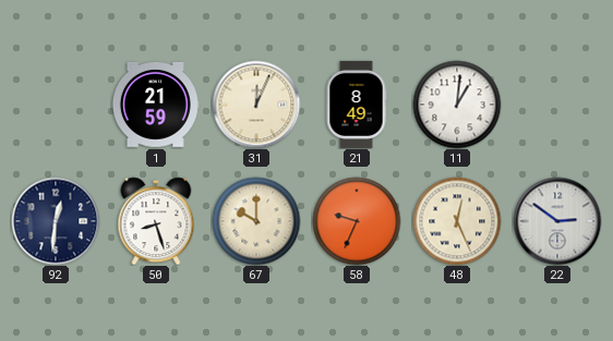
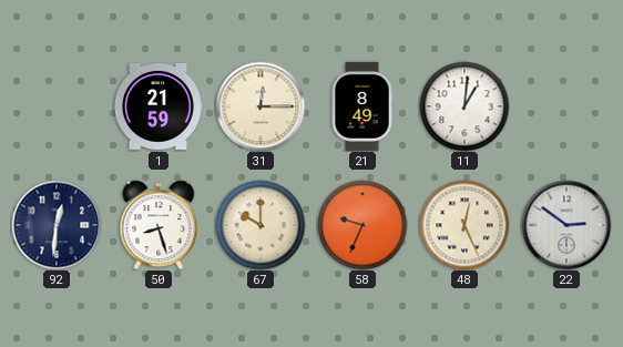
31: 12:04 -> 12:15 (261, 106)
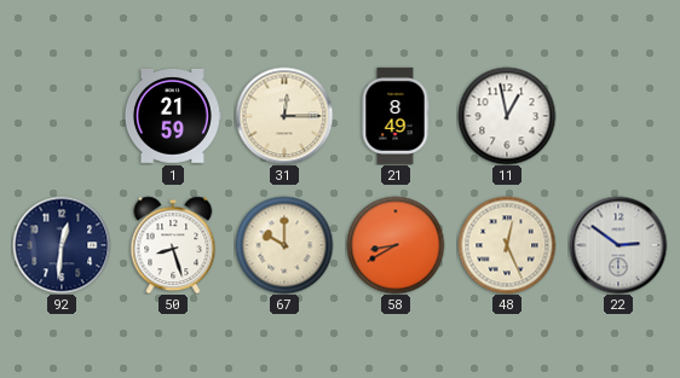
11: 1:01 -> 12:58 (507, 116)
58: 9:34 -> 8:40 (396, 245)
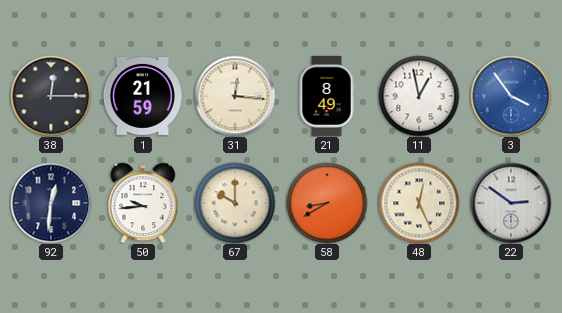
38: none -> 12:15 (51, 96)
31: 12:15 -> 12:16 (235, 96)
3: none -> 3:54 (511, 96)
50: 8:27 -> 9:44 (143, 203)
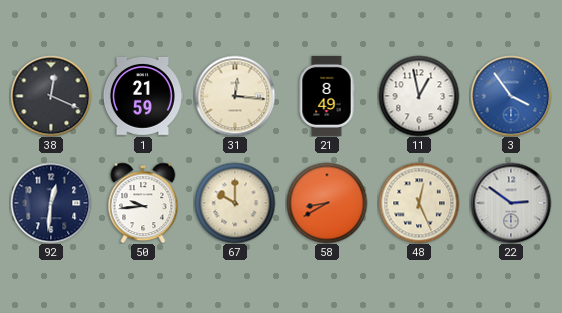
38: 12:15 -> 12:19 (51, 96)
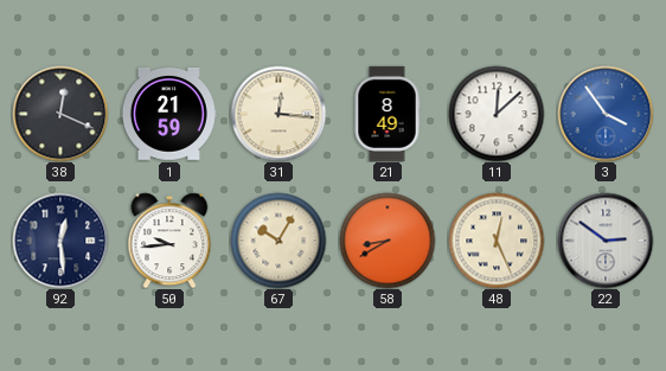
11: 12:58 -> 12:08 (497, 114)
92: 12:31 -> 12:29 (60, 241)
67: 10:00 -> 10:05 (278, 241)
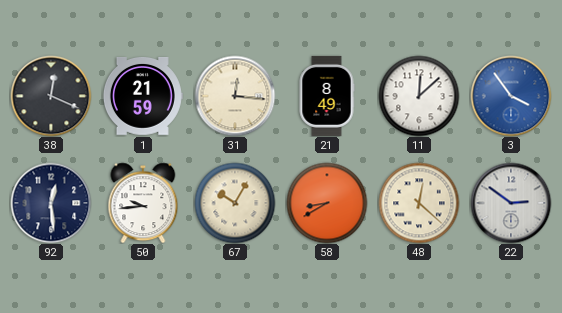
48: 12:26 -> 12:22 (419, 203)
